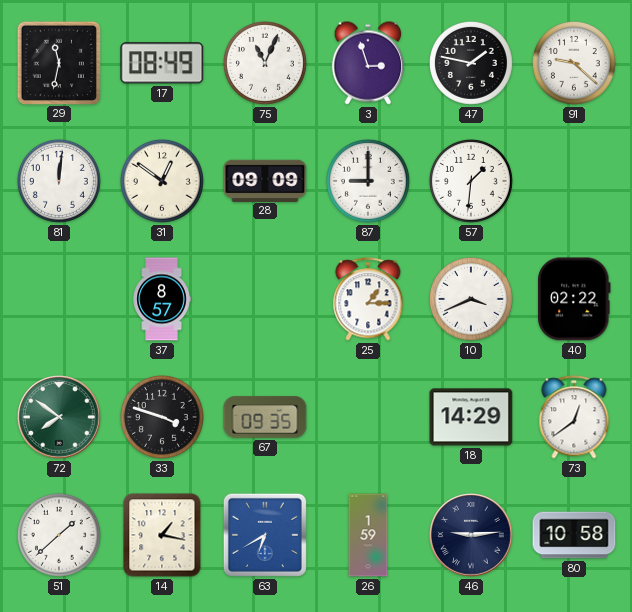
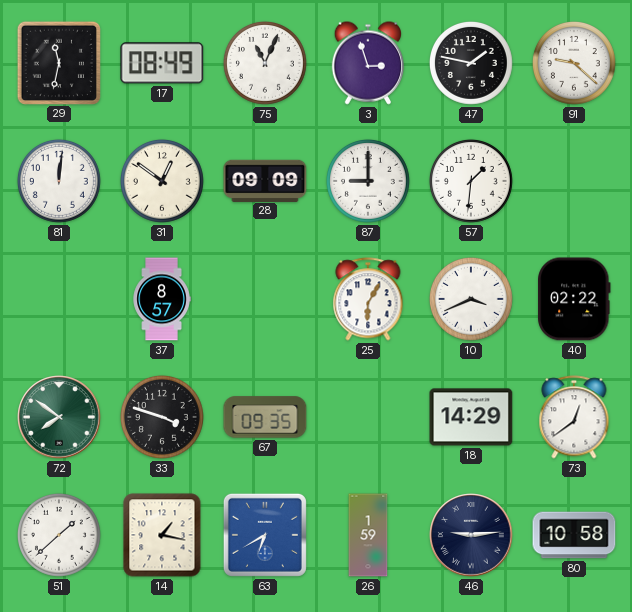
25: 1:15 -> 6:05 (368, 299)
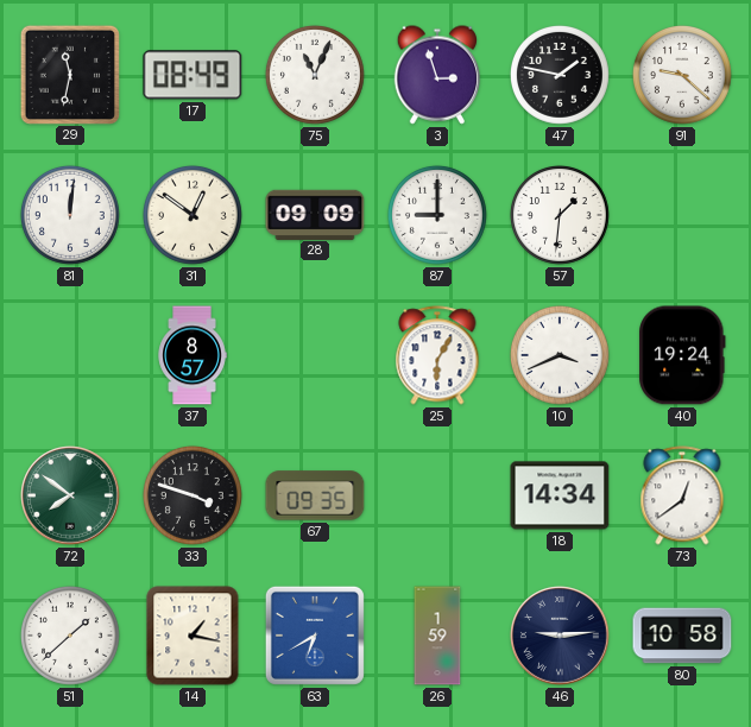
40: 02:22 -> 19:24 (682, 355)
18: 14:29 -> 14:34 (560, 495)
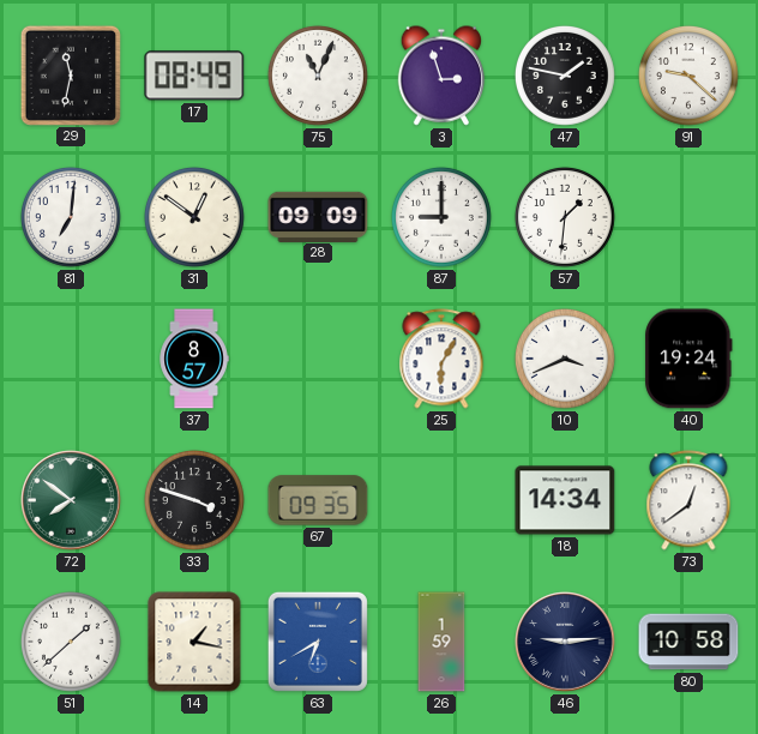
81: 12:01 -> 7:01 (71, 217)
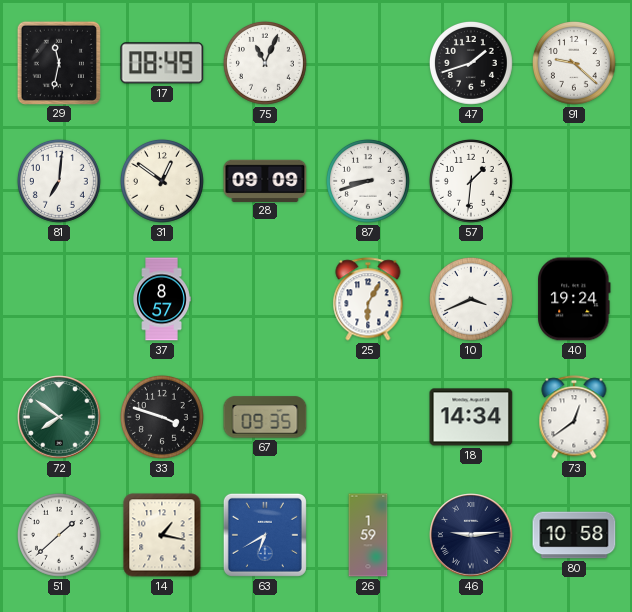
3: 2:57 -> none (440, 76)
47: 1:47 -> 1:42 (471, 63)
87: 9:00 -> 8:42 (368, 181)
